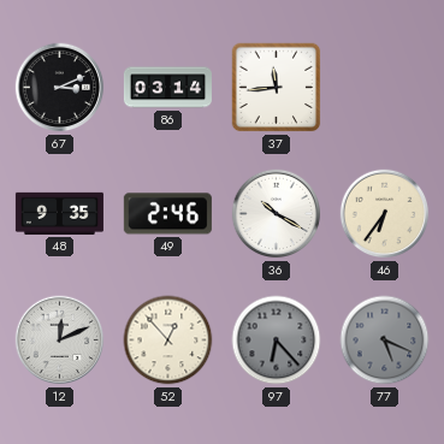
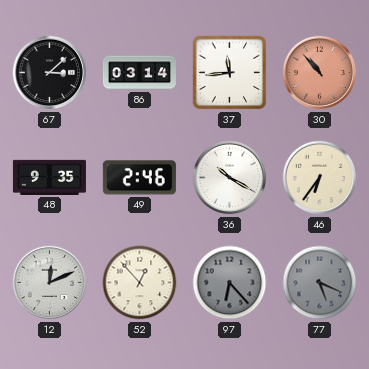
67: 3:11 -> 3:08 (50, 73)
30: none -> 10:53 (320, 73)
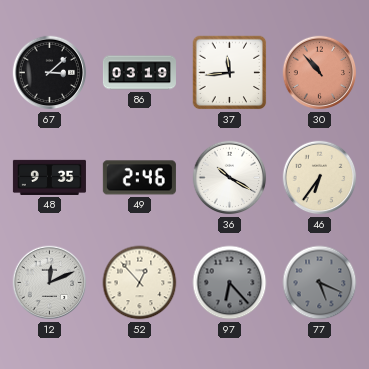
86: 03:14 -> 03:19 (139, 73)
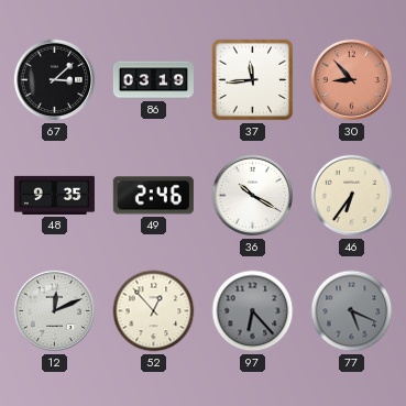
30: 10:53 -> 8:53 (352, 80)
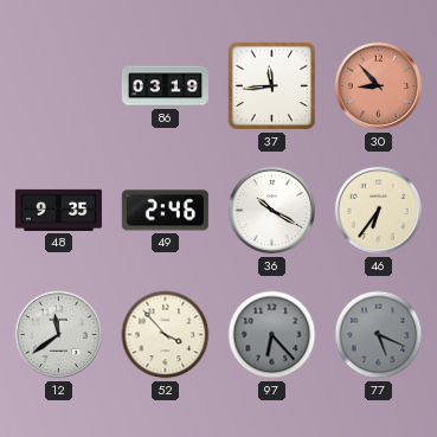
67: 3:08 -> none (55, 80)
12: 12:11 -> 11:39 (59, 335)
52: 12:53 -> 3:53 (166, 335)
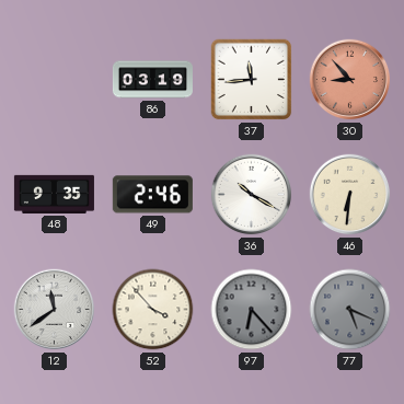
46: 6:36 -> 6:31 (350, 195)
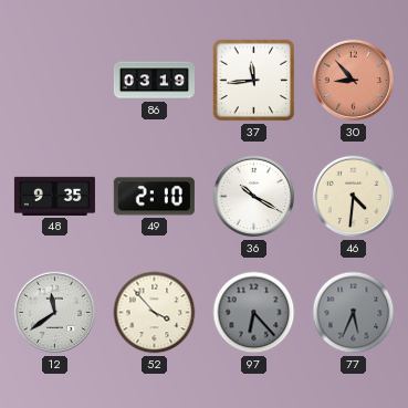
49: 2:46 -> 2:10 (154, 197)
46: 6:31 -> 4:31 (354, 197)
77: 5:19 -> 5:34 (354, 313)
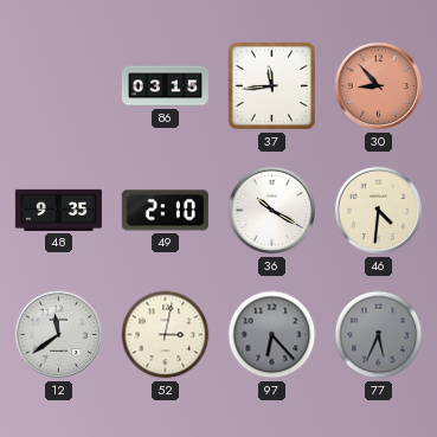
86: 03:19 -> 03:15 (165, 86)
52: 3:53 -> 3:02 (166, 335)
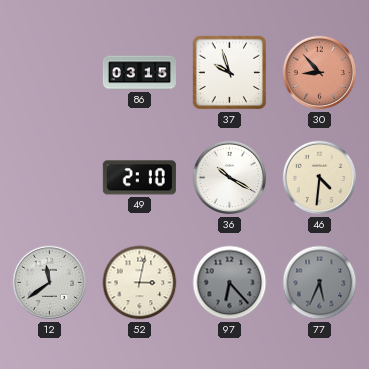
37: 11:44 -> 9:57 (230, 73)
48: 9:35 -> none (58, 210)
